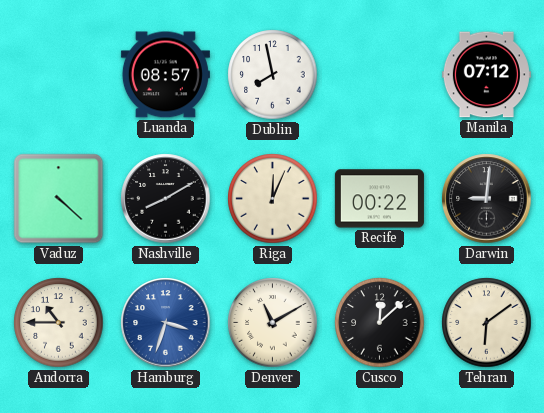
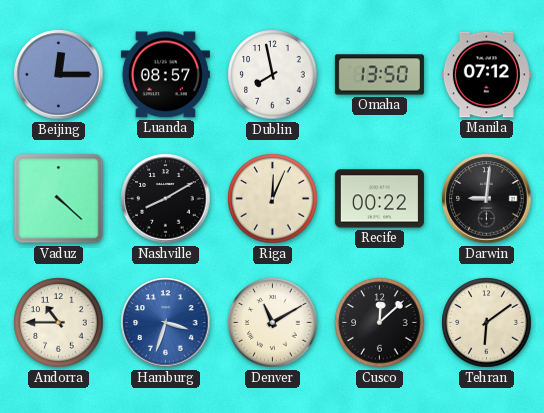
Beijing: none -> 12:15 (59, 75)
Omaha: none -> 13:50 (379, 75)
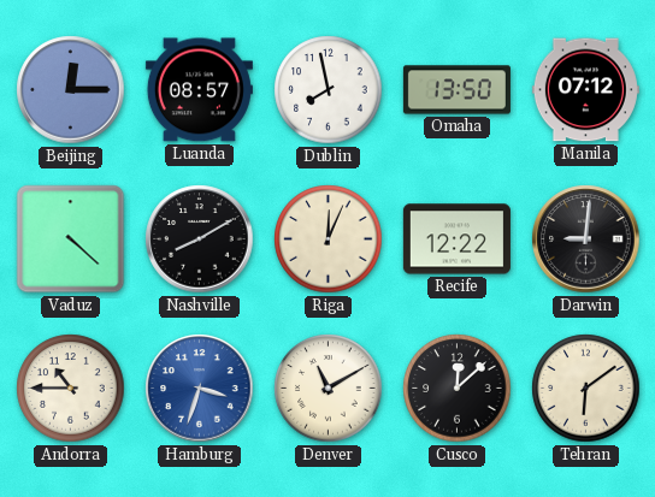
Recife: 00:22 -> 12:22 (456, 239)
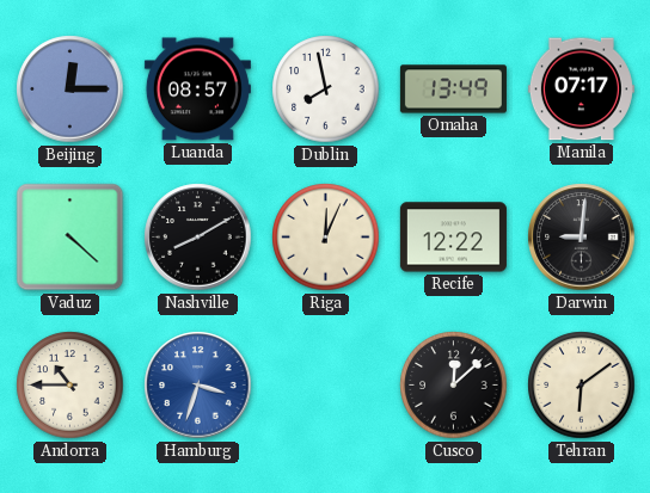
Omaha: 13:50 -> 13:49 (453, 90)
Manila: 07:12 -> 07:17 (581, 90)
Denver: 11:10 -> none (329, 389)
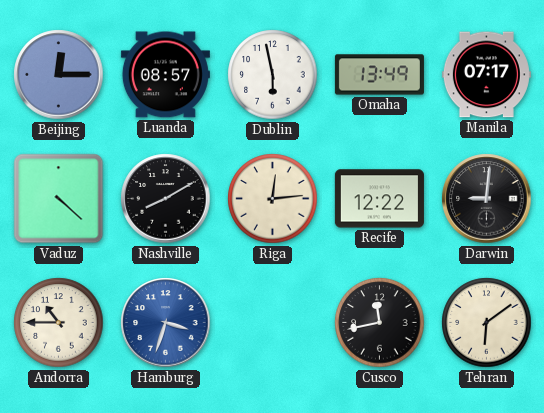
Dublin: 7:58 -> 5:58 (273, 75)
Riga: 12:04 -> 12:14 (273, 199)
Cusco: 12:08 -> 11:43 (380, 323)
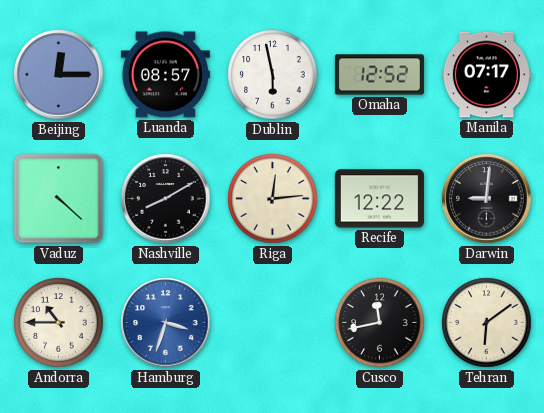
Omaha: 13:49 -> 12:52 (379, 75)
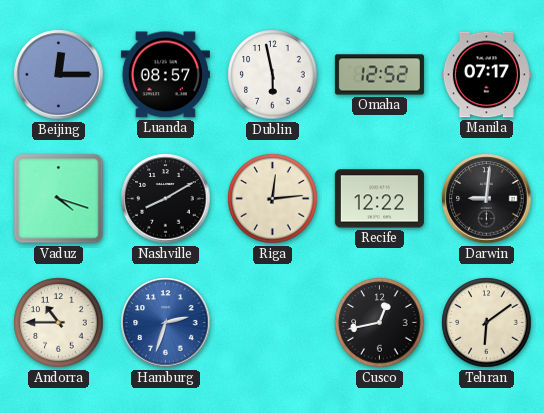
Vaduz: 4:22 -> 4:18 (59, 199)
Hamburg: 3:33 -> 2:33 (166, 323)
Cusco: 11:43 -> 12:43 (380, 323)
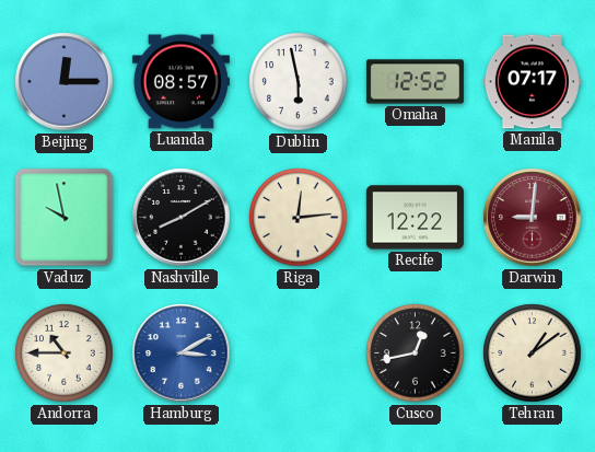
Vaduz: 4:18 -> 9:58 (65, 218)
Darwin dial: black -> burgundy (533, 218)
Hamburg: 2:33 -> 3:10 (182, 354)
Tehran: 6:09 -> 1:09 (533, 354)
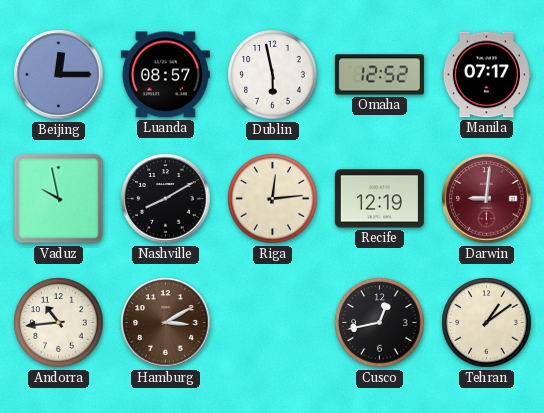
Recife: 12:22 -> 12:19 (379, 199)
Andorra: 10:45 -> 10:44 (59, 323)
Hamburg dial: blue -> brown (166, 323)
